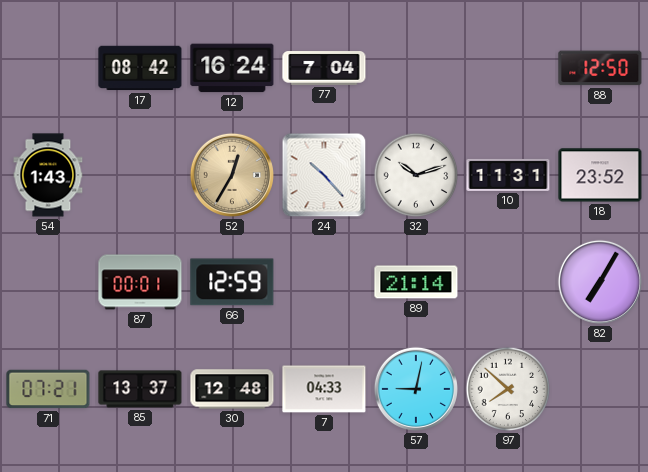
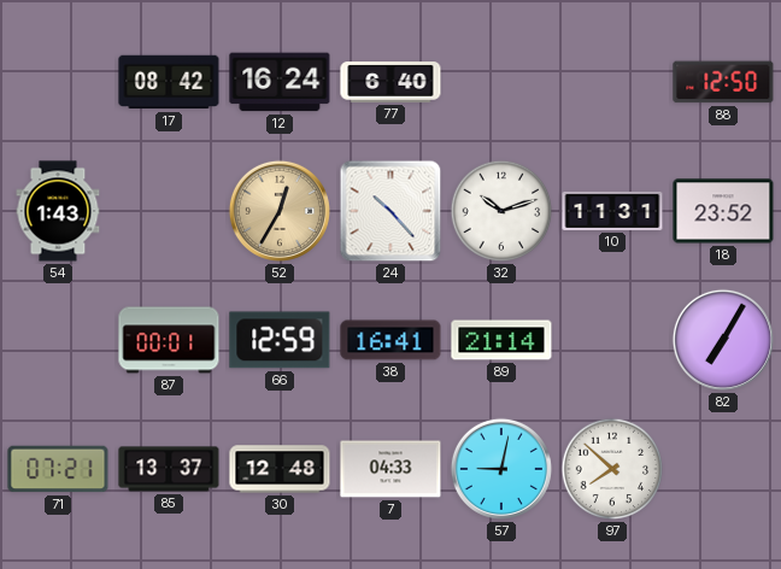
77: 7:04 -> 6:40 (390, 82)
38: none -> 16:41 (390, 340)
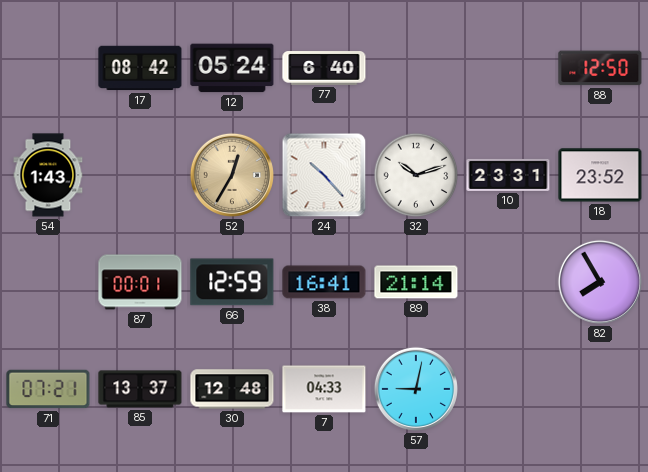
12: 16:24 -> 05:24 (232, 68)
10: 11:31 -> 23:31 (508, 175)
82: 7:05 -> 7:55 (600, 282)
97: 7:52 -> none (612, 469)
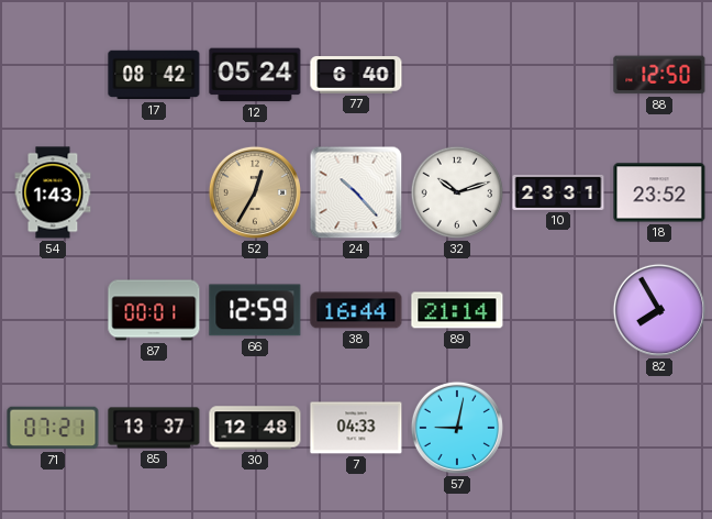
38: 16:41 -> 16:44 (356, 310)
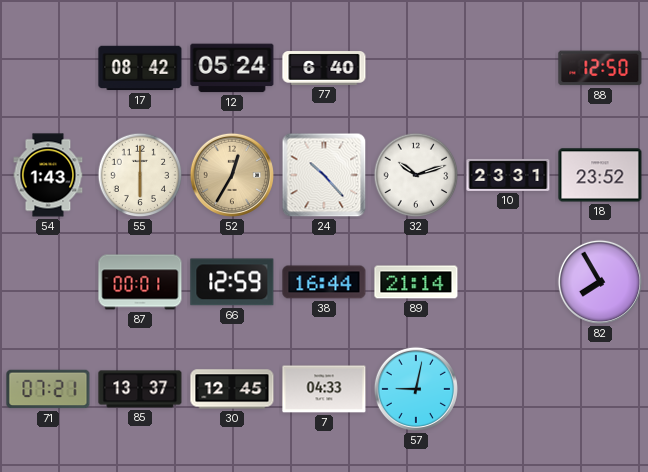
55: none -> 6:00 (140, 175)
30: 12:48 -> 12:45 (232, 389)
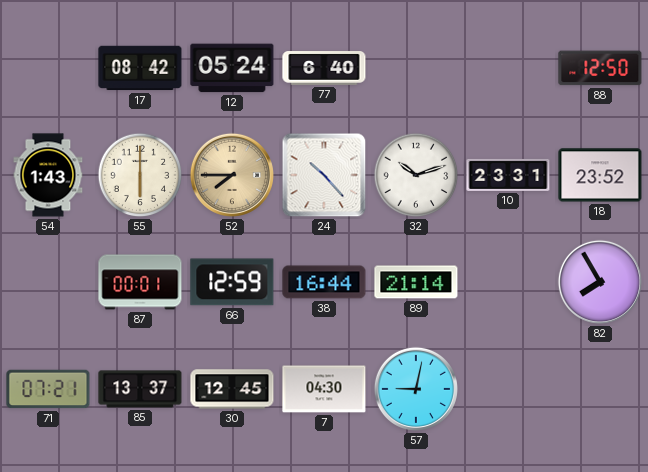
52: 12:35 -> 7:45 (232, 175)
7: 04:33 -> 04:30 (324, 389)
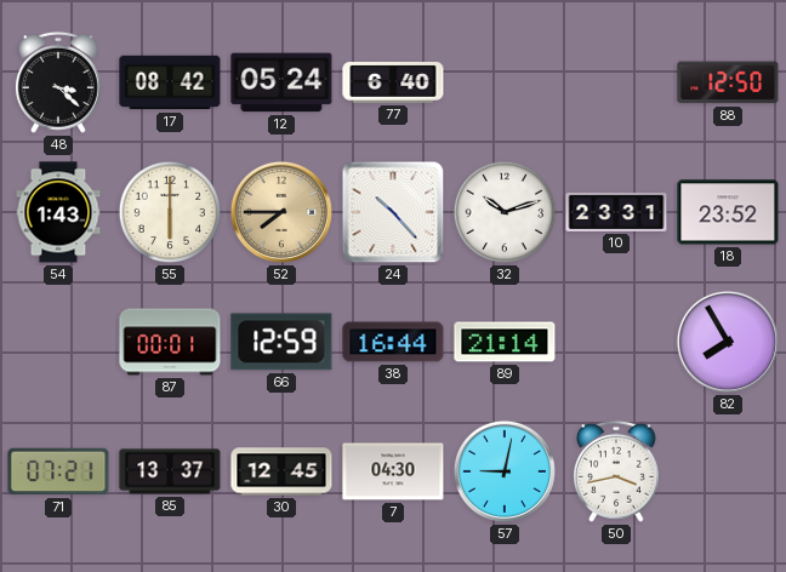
48: none -> 3:22 (58, 82)
50: none -> 3:43 (616, 471)
